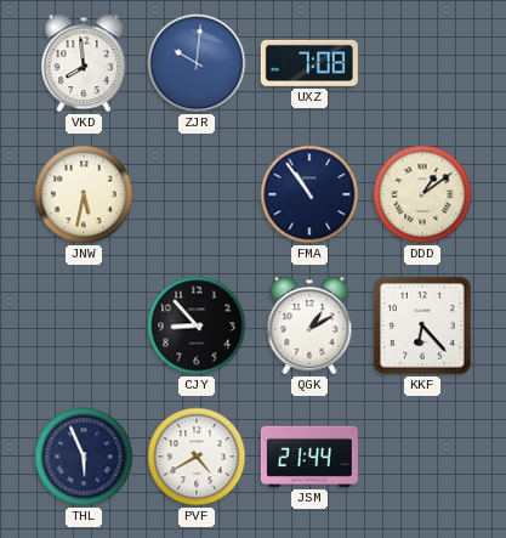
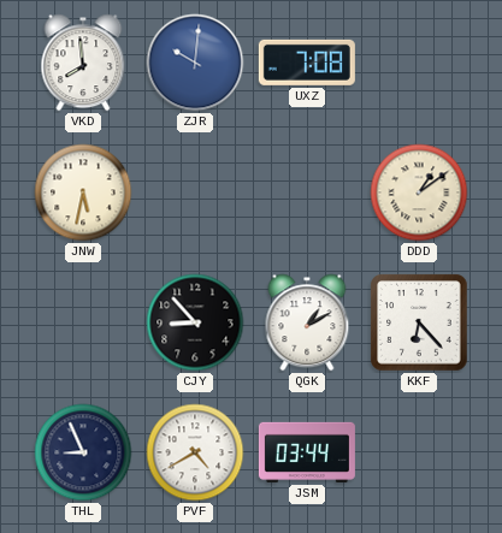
FMA: 10:54 -> none (309, 194)
THL: 5:56 -> 8:56 (83, 452)
JSM: 21:44 -> 03:44 (307, 452)
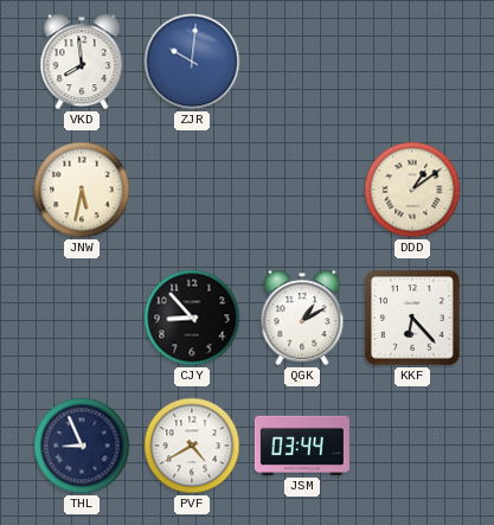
UXZ: 7:08 -> none (307, 63)
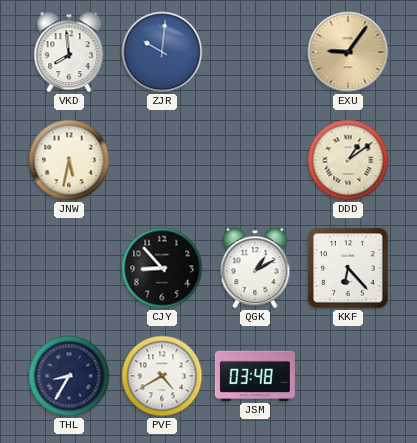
EXU: none -> 9:06 (348, 52)
THL: 8:56 -> 8:35 (69, 376)
JSM: 03:44 -> 03:48 (255, 376)
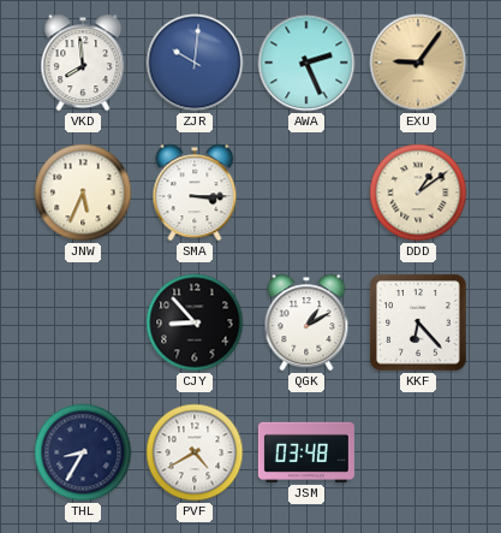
AWA: none -> 2:26 (306, 63)
JNW: 5:32 -> 5:34 (83, 193)
SMA: none -> 3:15 (195, 193)
